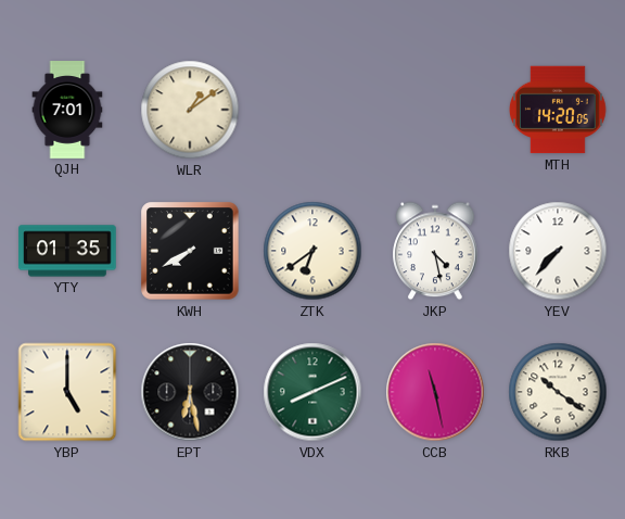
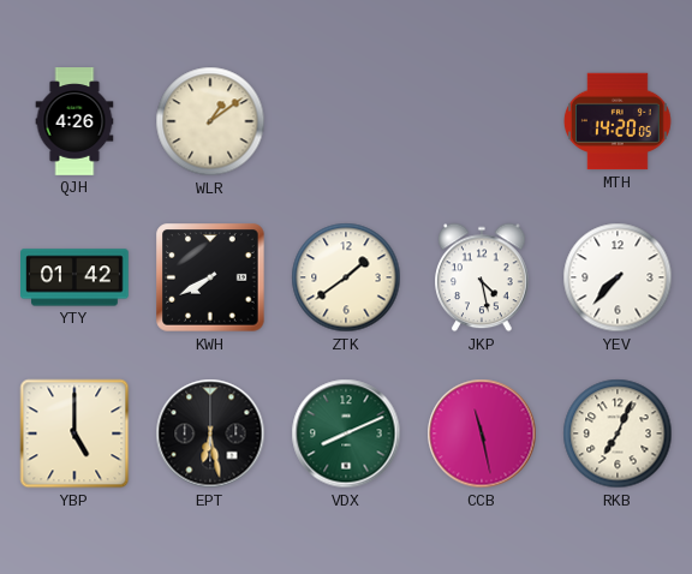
QJH: 7:01 -> 4:26 (74, 121)
YTY: 01:35 -> 01:42 (76, 277)
ZTK: 6:39 -> 1:39 (346, 277)
RKB: 10:21 -> 7:04 (618, 434)
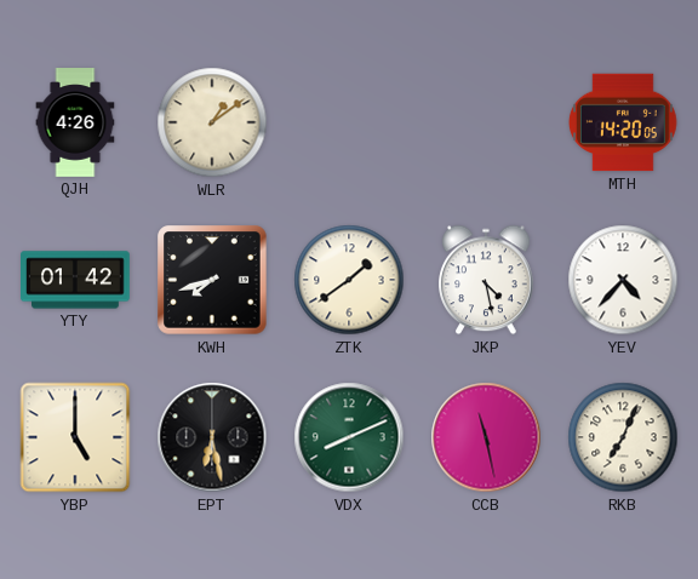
KWH: 7:40 -> 7:42 (212, 280)
YEV: 7:37 -> 4:37 (623, 280)
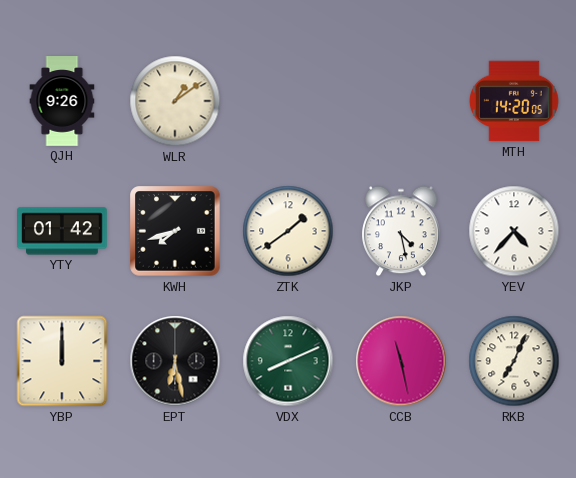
QJH: 4:26 -> 9:26 (62, 101)
YBP: 5:00 -> 12:00 (62, 361)
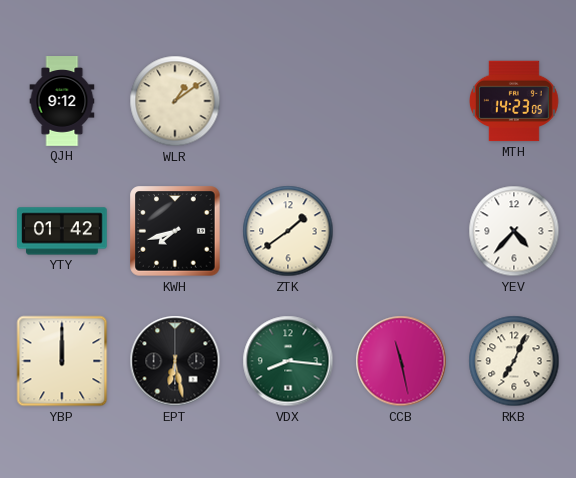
QJH: 9:26 -> 9:12 (62, 101)
MTH: 14:20 -> 14:23 (515, 101)
JKP: 4:28 -> none (401, 231)
VDX: 8:11 -> 8:16 (288, 361)
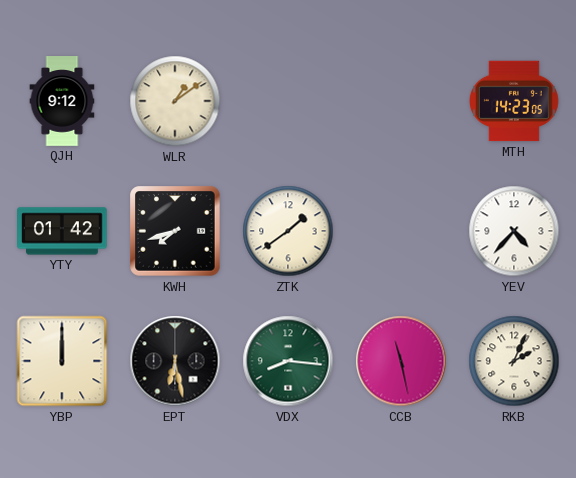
RKB: 7:04 -> 2:04 (514, 361)
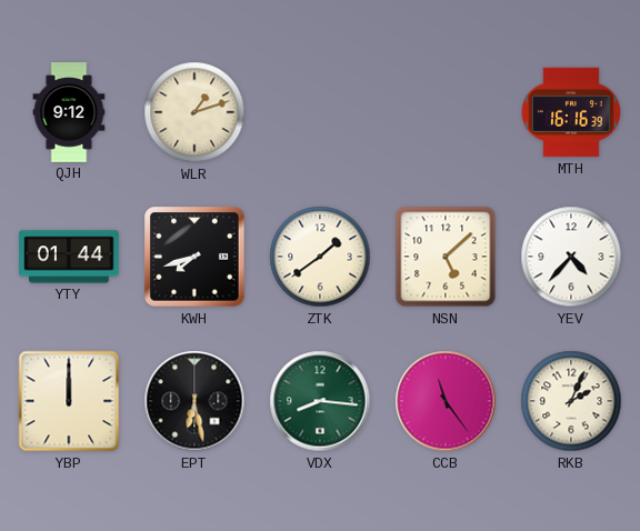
WLR: 1:09 -> 1:12 (194, 112)
MTH: 14:23 -> 16:16 (572, 112)
YTY: 01:42 -> 01:44 (70, 257)
NSN: none -> 5:08 (446, 257)
CCB: 11:28 -> 11:24 (446, 401)
